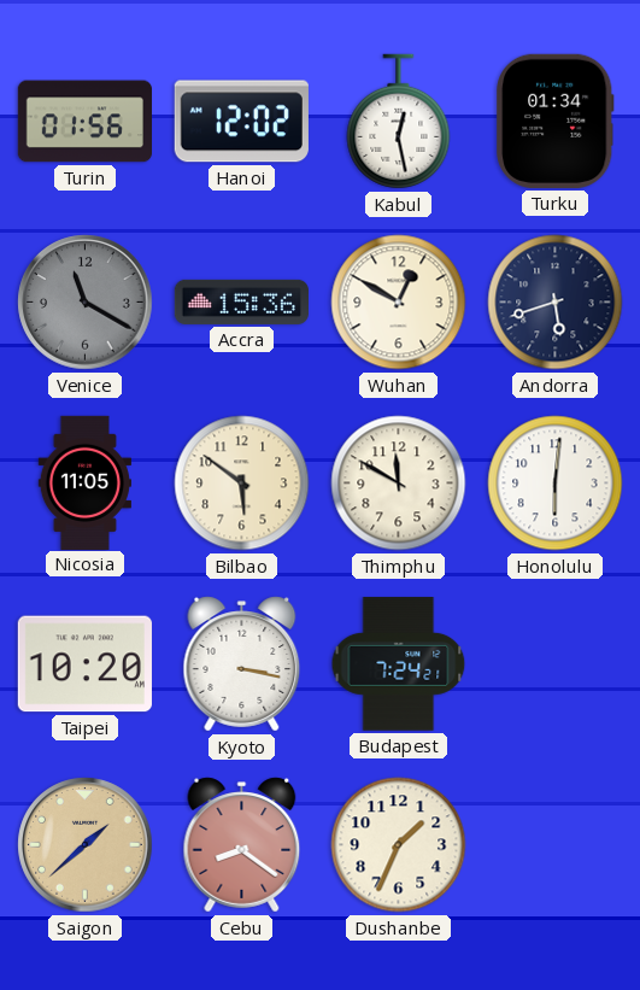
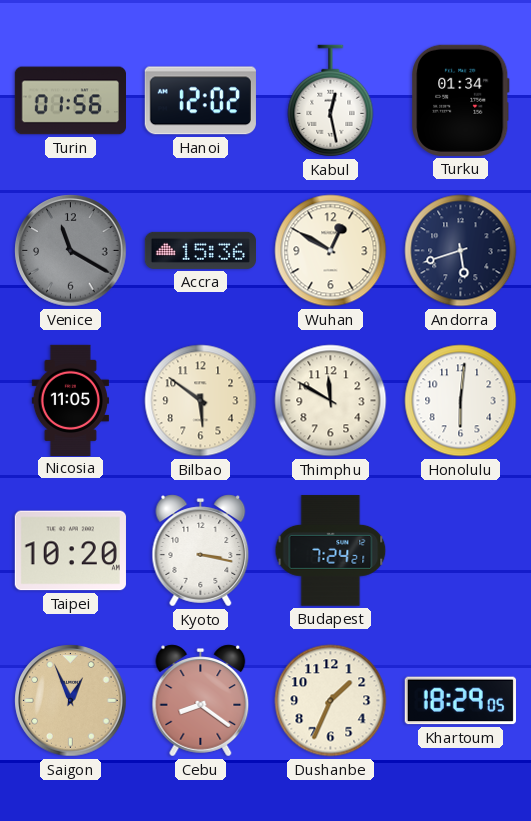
Saigon: 1:38 -> 12:56 (71, 701)
Khartoum: none -> 18:29 (460, 701)
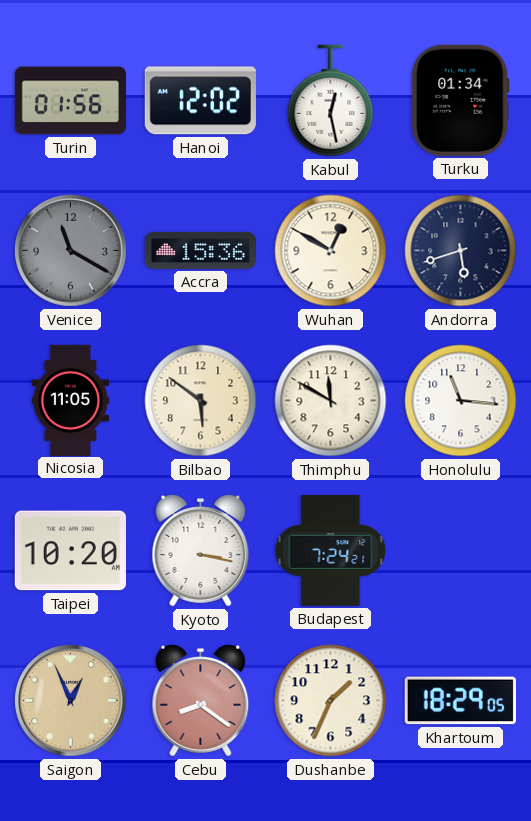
Honolulu: 6:01 -> 11:16 (461, 401)
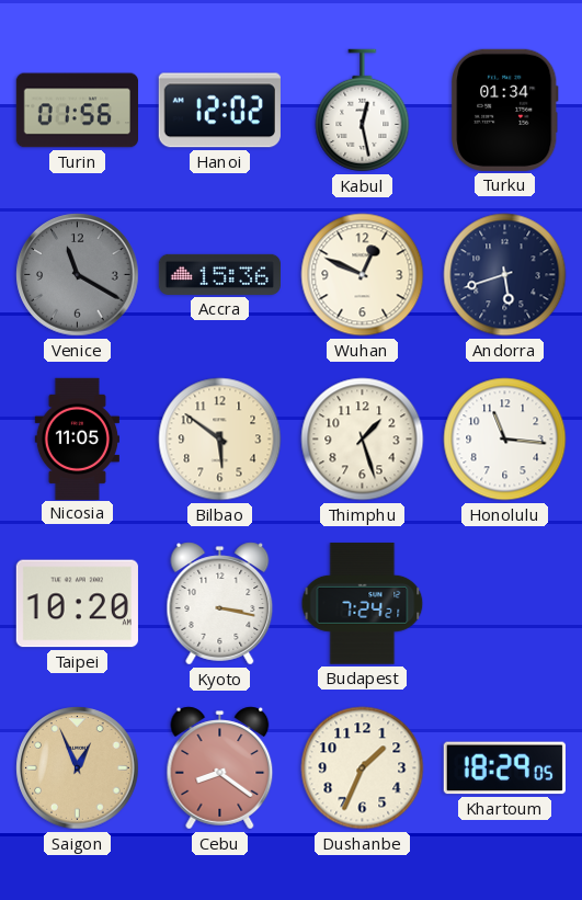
Wuhan: 12:50 -> 12:49 (363, 275)
Thimphu: 11:50 -> 1:27 (363, 440)
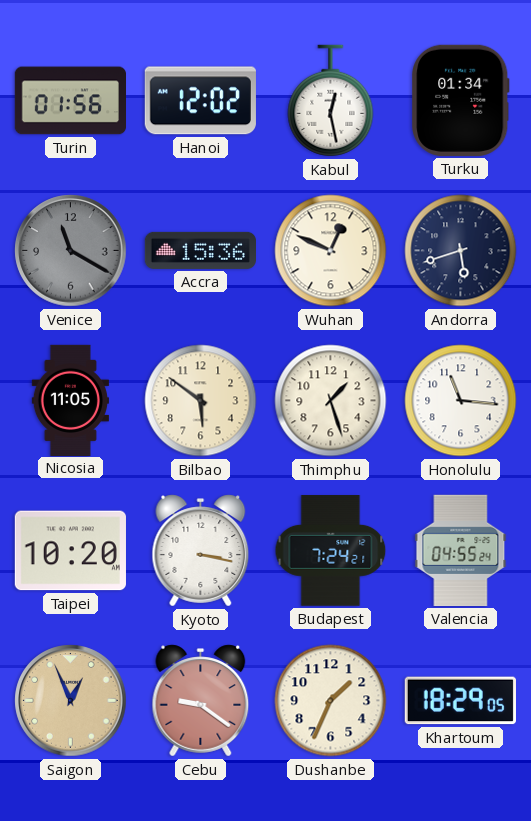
Valencia: none -> 04:55 (461, 550)
Cebu: 8:21 -> 9:21 (201, 701)
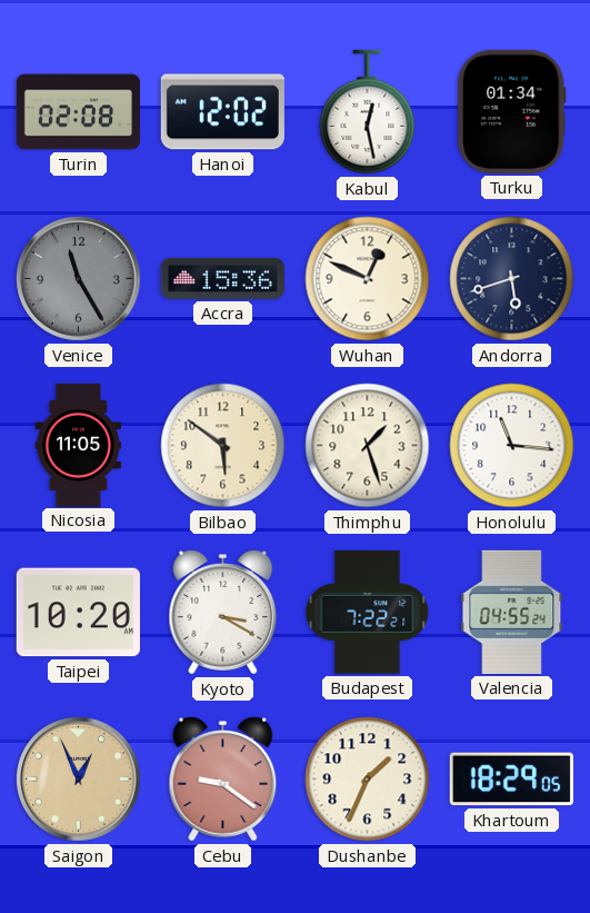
Turin: 01:56 -> 02:08 (78, 112)
Venice: 11:20 -> 11:25 (79, 279)
Kyoto: 3:17 -> 3:20 (223, 613)
Budapest: 7:24 -> 7:22 (368, 613)
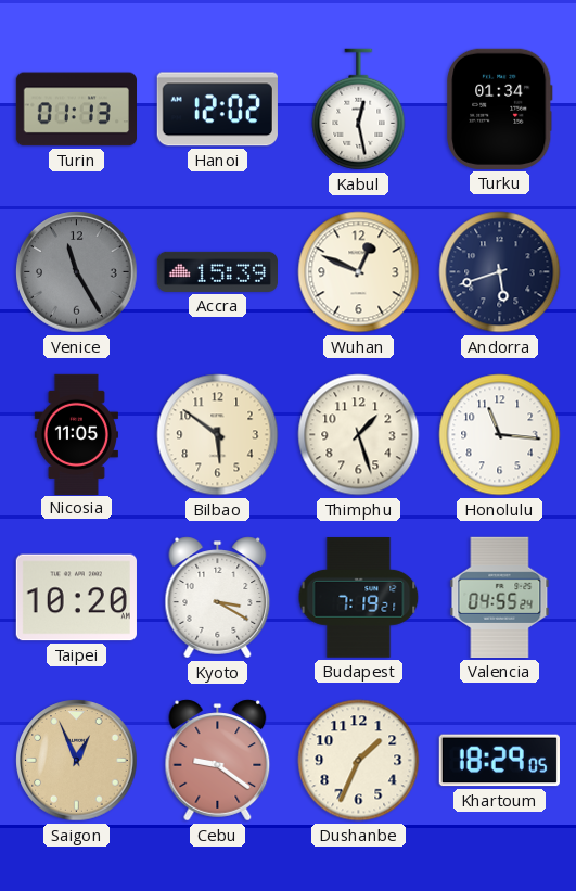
Turin: 02:08 -> 01:13 (76, 110)
Accra: 15:36 -> 15:39 (217, 271)
Budapest: 7:22 -> 7:19 (359, 598)
